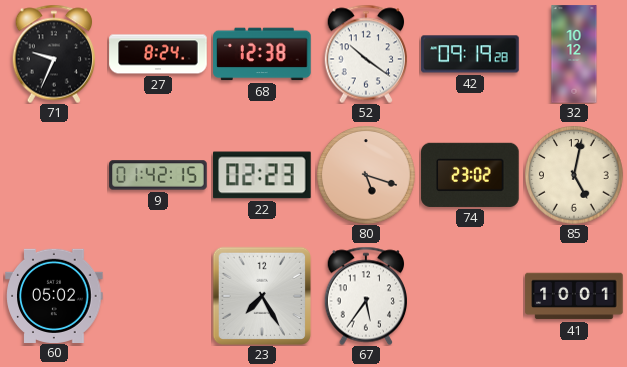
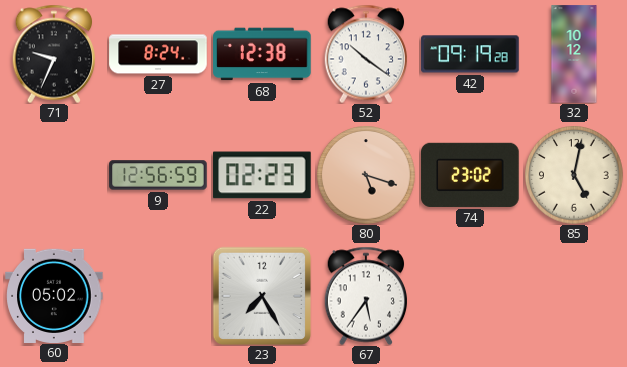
9: 01:42 -> 12:56 (158, 175)
41: 10:01 -> none (574, 296)
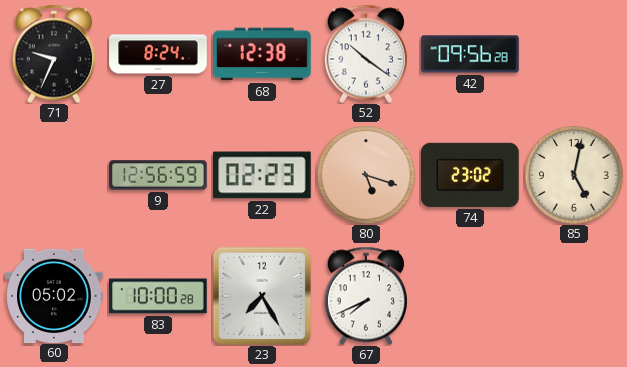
42: 09:19 -> 09:56 (470, 54)
32: 10:12 -> none (574, 54)
83: none -> 10:00 (158, 296)
67: 5:36 -> 7:41 (365, 296)
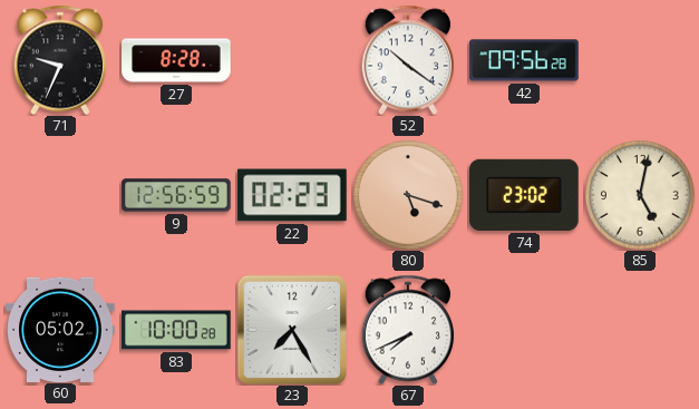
27: 8:24 -> 8:28 (176, 60)
68: 12:38 -> none (262, 54)
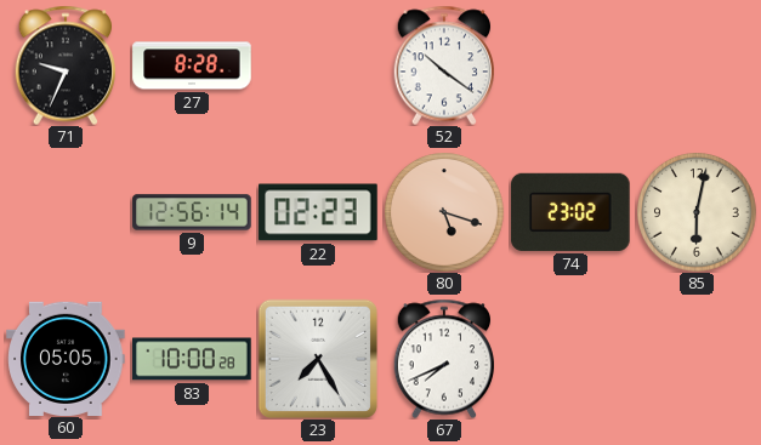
42: 09:56 -> none (524, 60)
9: 12:56:59 -> 12:56:14 (192, 212)
85: 5:02 -> 6:02 (697, 212)
60: 05:02 -> 05:05 (66, 358)
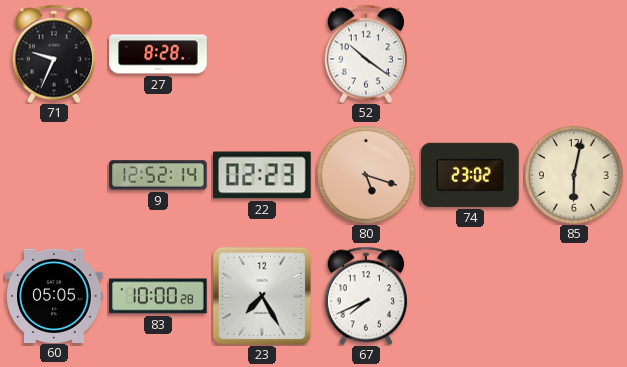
9: 12:56 -> 12:52 (158, 175)
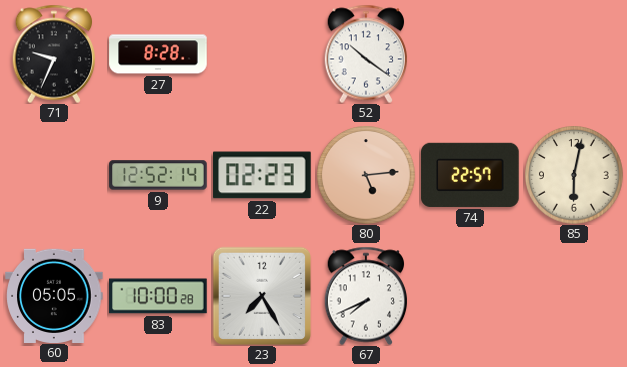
80: 5:18 -> 5:14 (366, 175)
74: 23:02 -> 22:57 (470, 175)
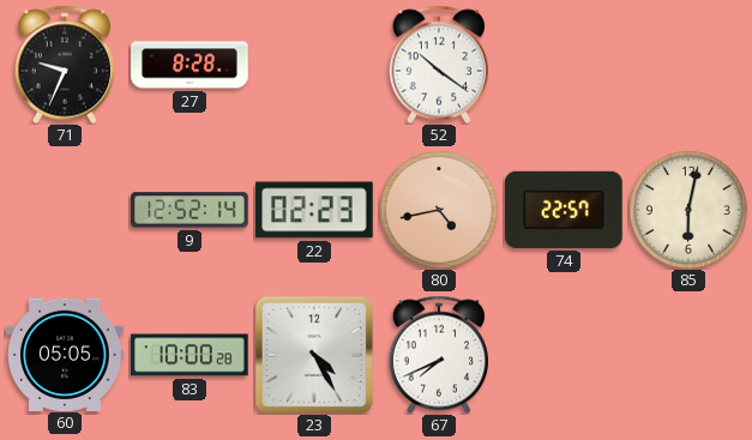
80: 5:14 -> 4:43 (439, 210)
23: 7:25 -> 4:25 (314, 355)
